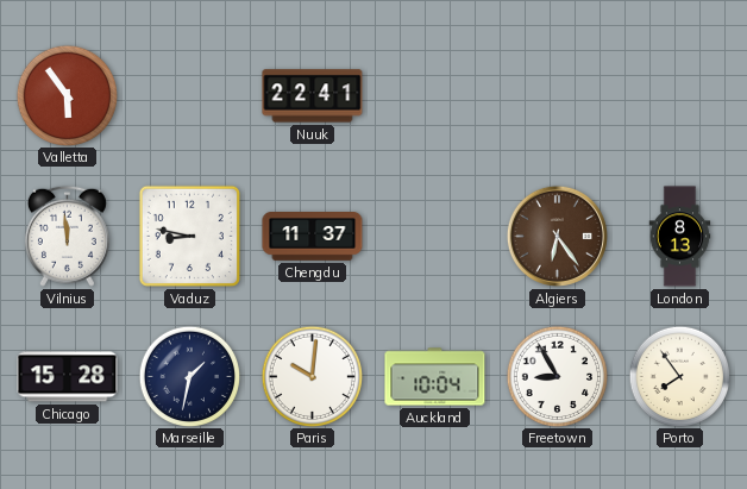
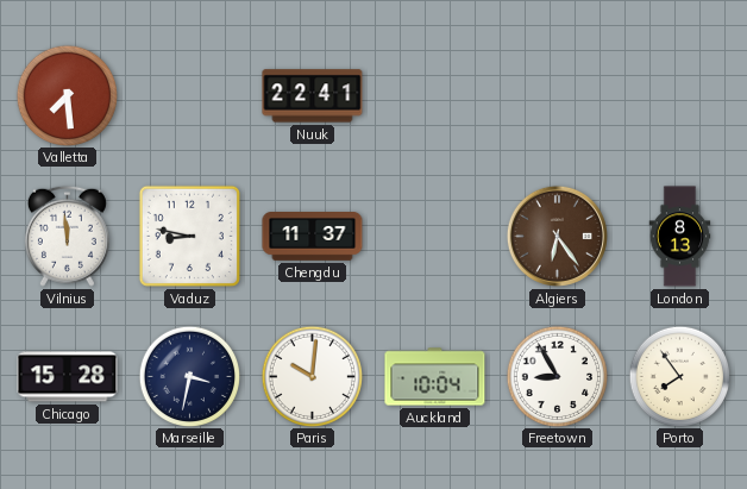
Valletta: 5:54 -> 7:29 (68, 95)
Marseille: 1:32 -> 3:32 (190, 376)
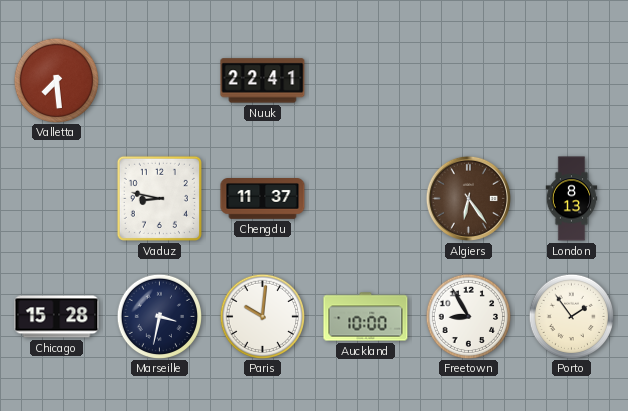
Vilnius: 11:59 -> none (67, 236)
Auckland: 10:04 -> 10:00 (366, 317)
Porto: 7:54 -> 1:54 (572, 316)
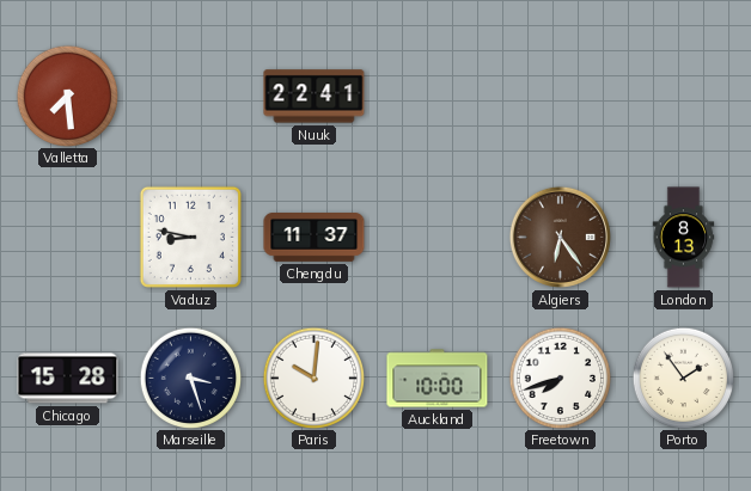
Marseille: 3:32 -> 3:27 (191, 378)
Freetown: 8:55 -> 7:42 (561, 378)
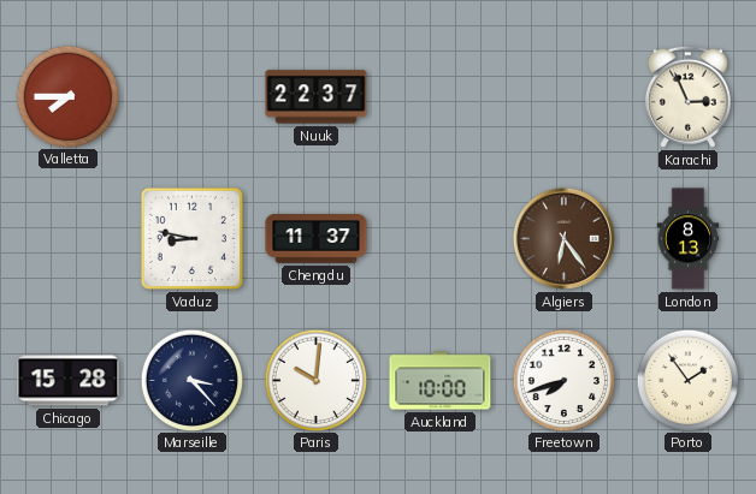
Valletta: 7:29 -> 7:45 (69, 96)
Nuuk: 22:41 -> 22:37 (317, 97)
Karachi: none -> 2:56 (687, 96)
Marseille: 3:27 -> 3:23 (193, 380)
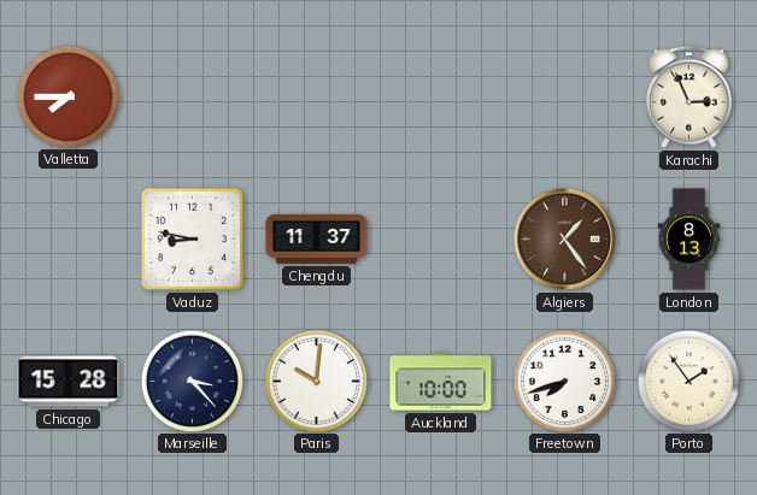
Nuuk: 22:37 -> none (317, 97)
Algiers: 6:24 -> 1:24 (564, 238)
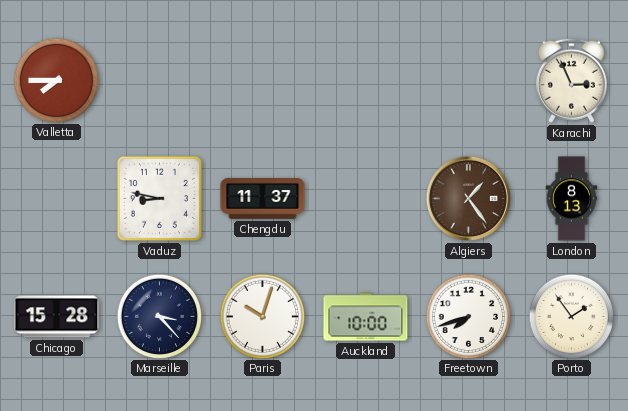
Paris: 10:01 -> 10:03 (263, 316)
